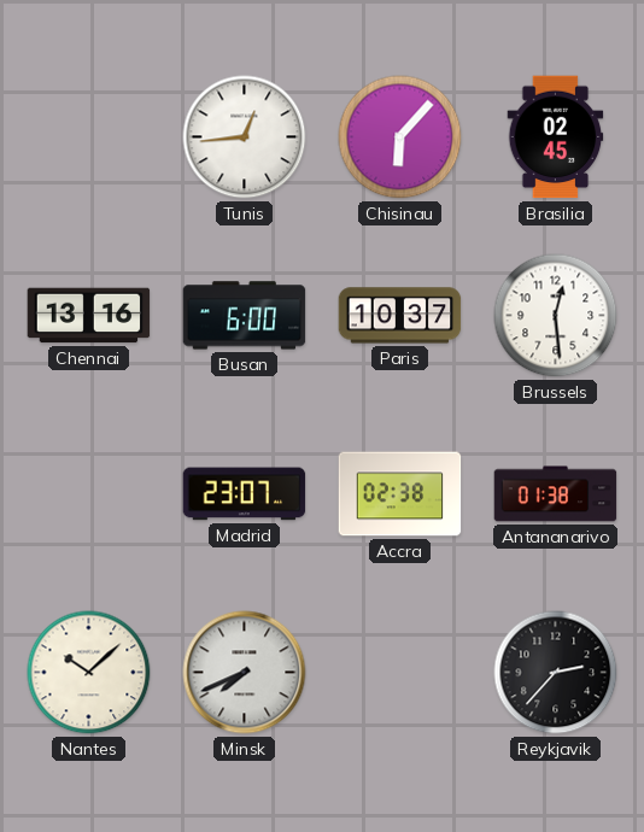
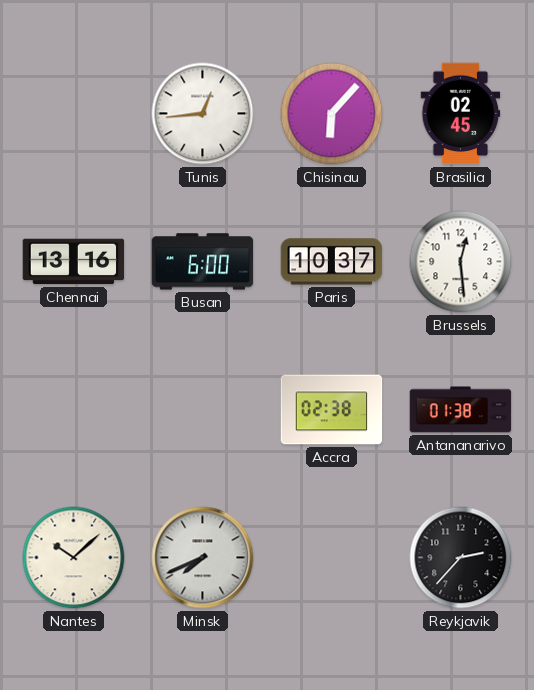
Madrid: 23:07 -> none (245, 494)
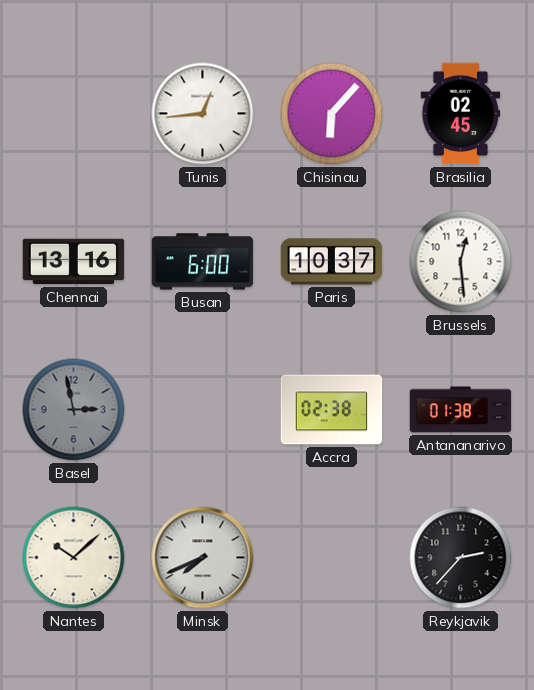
Basel: none -> 2:58 (74, 410)
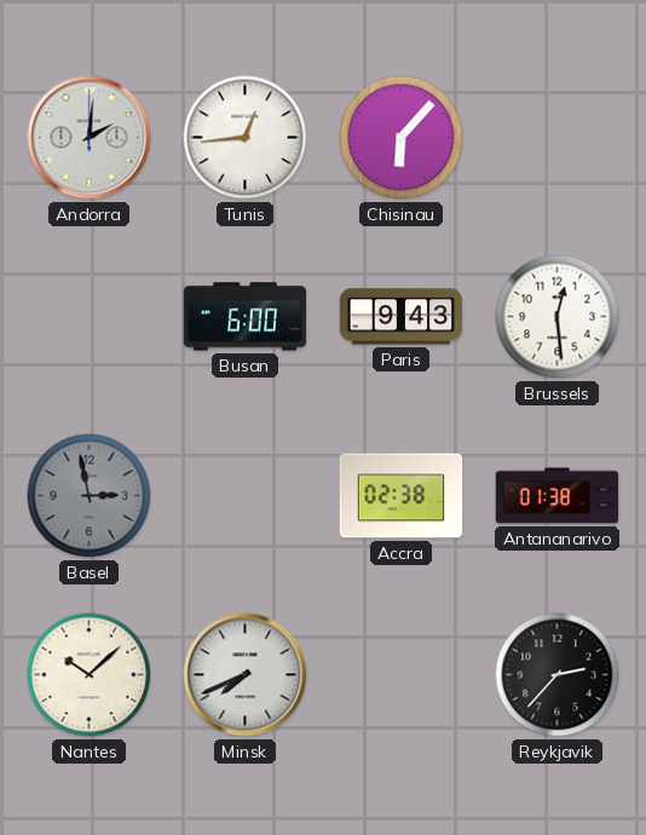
Andorra: none -> 2:01 (90, 138)
Brasilia: 02:45 -> none (461, 114)
Chennai: 13:16 -> none (74, 262)
Paris: 10:37 -> 9:43 (402, 317)
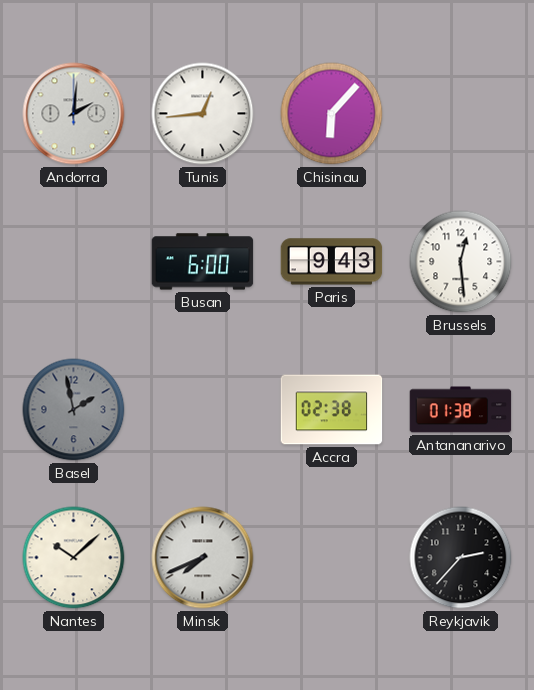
Basel: 2:58 -> 1:58 (74, 410)
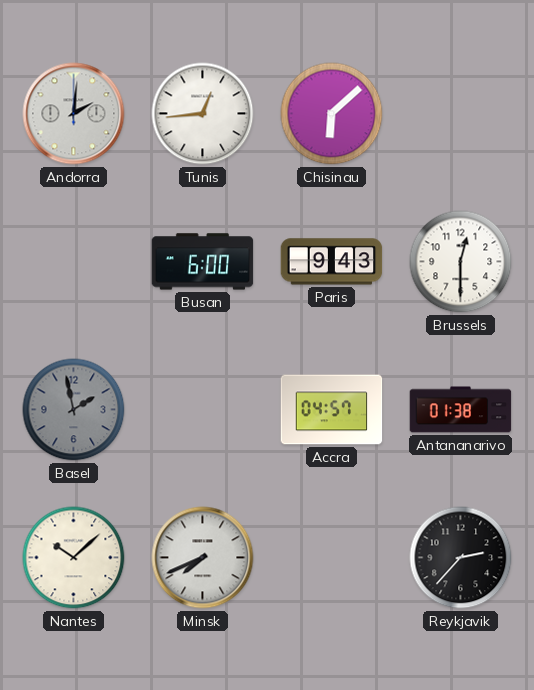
Chisinau: 6:07 -> 6:08 (332, 114)
Brussels: 12:29 -> 12:30 (461, 262)
Accra: 02:38 -> 04:57 (332, 410)
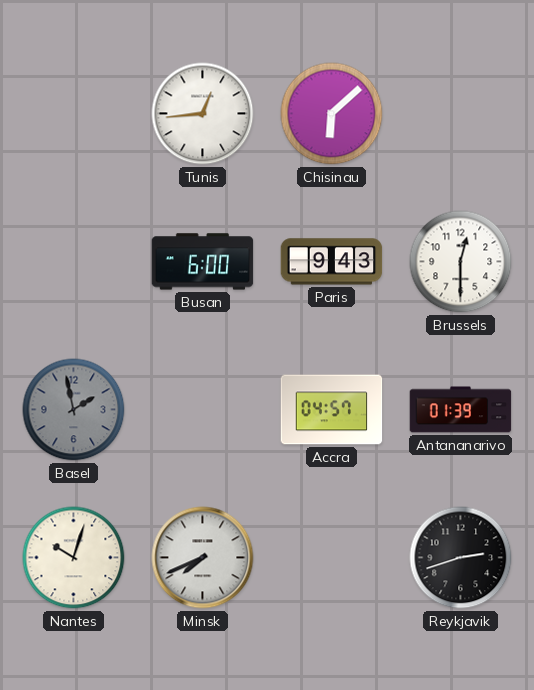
Andorra: 2:01 -> none (74, 114)
Antananarivo: 01:38 -> 01:39 (461, 410)
Nantes: 10:08 -> 10:03 (74, 558)
Reykjavik: 2:37 -> 2:42 (461, 558)
